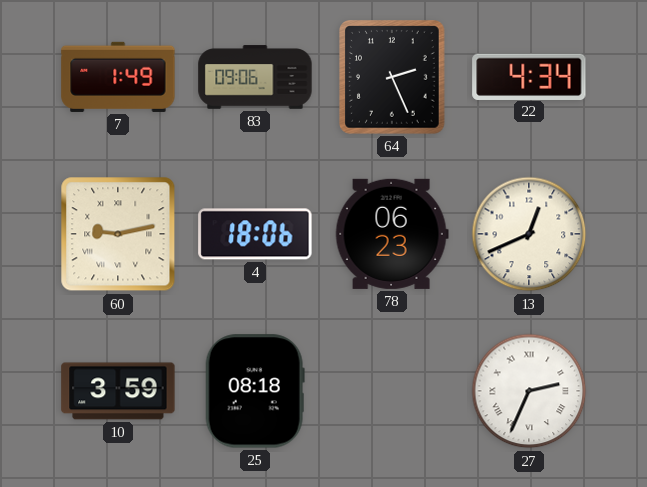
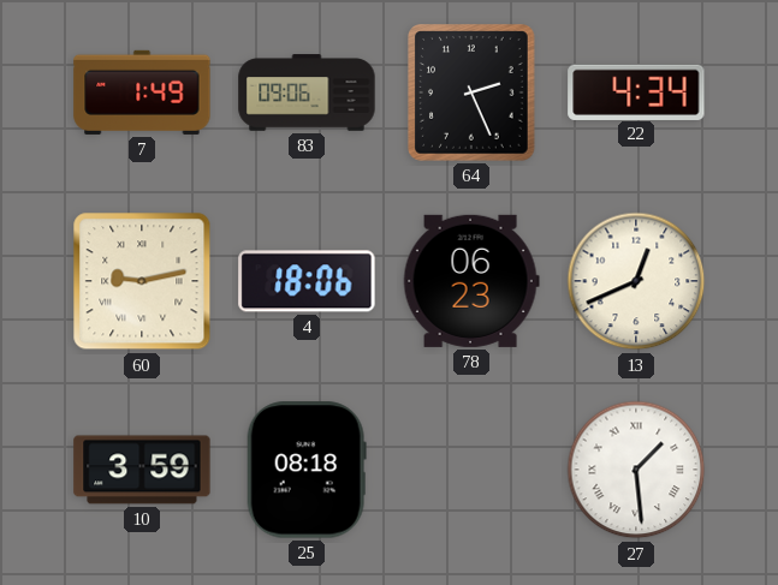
27: 2:34 -> 1:29 (636, 470)
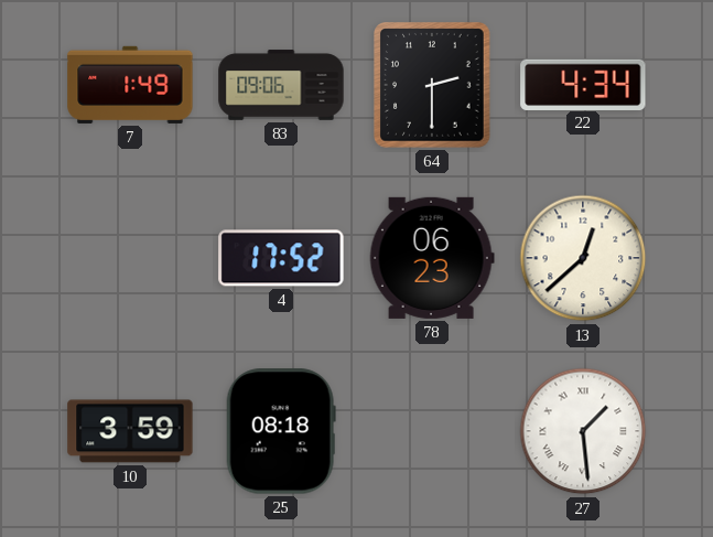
64: 2:26 -> 2:30 (433, 85)
60: 9:13 -> none (142, 281)
4: 18:06 -> 17:52 (281, 258)
13: 12:41 -> 12:38 (583, 258)
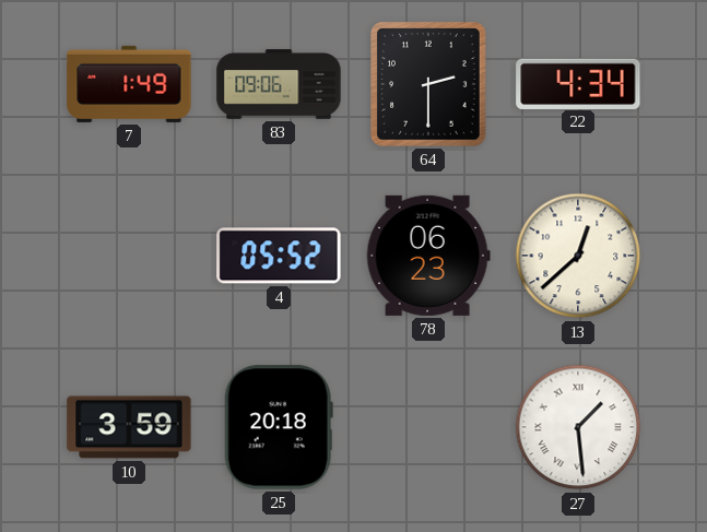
4: 17:52 -> 05:52 (279, 256)
25: 08:18 -> 20:18 (279, 427)
